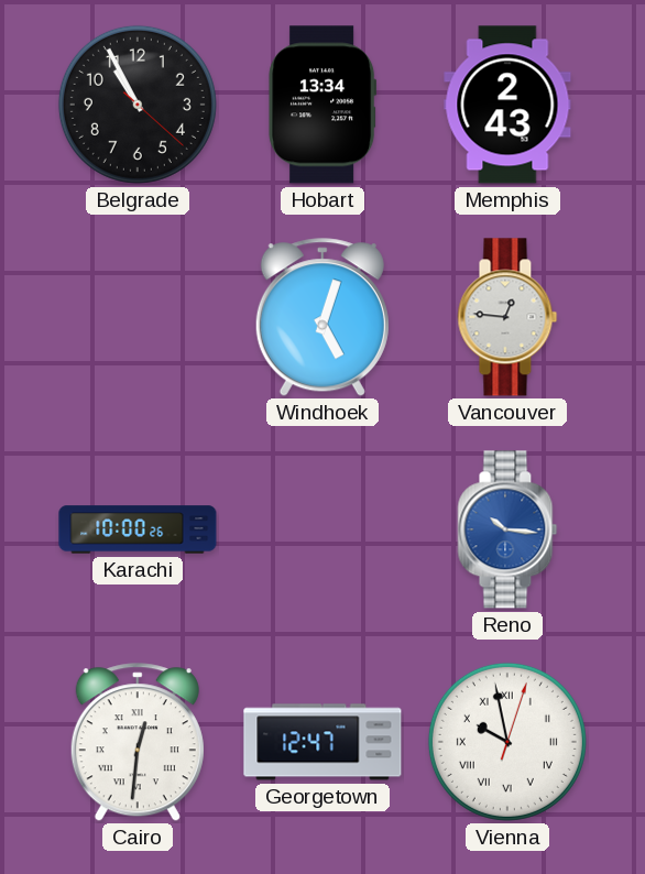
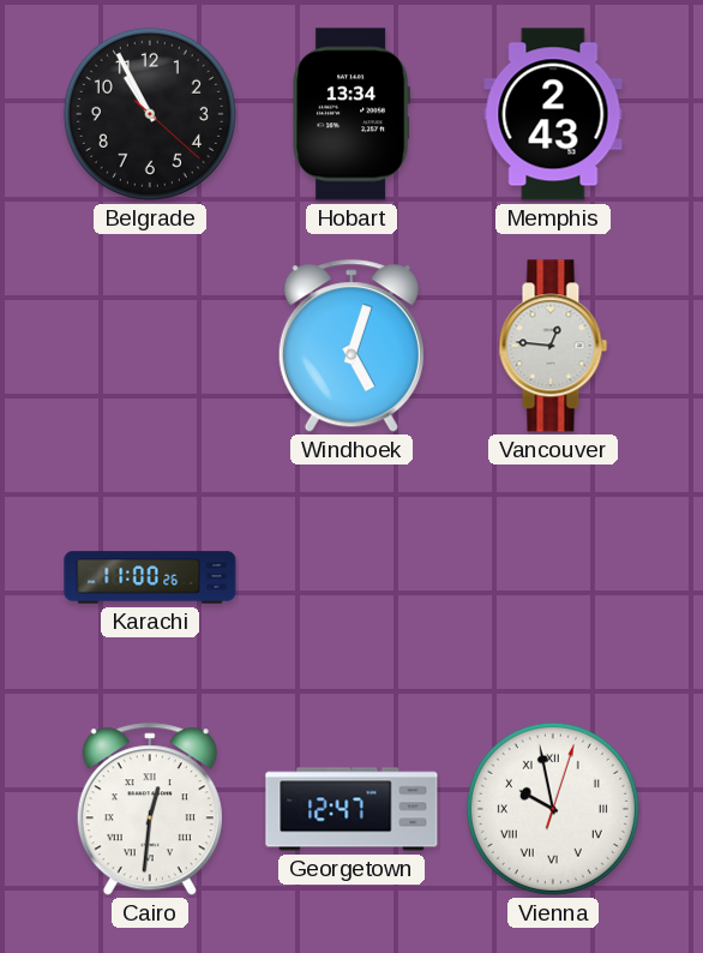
Karachi: 10:00 -> 11:00 (150, 577)
Reno: 10:16 -> none (507, 529)
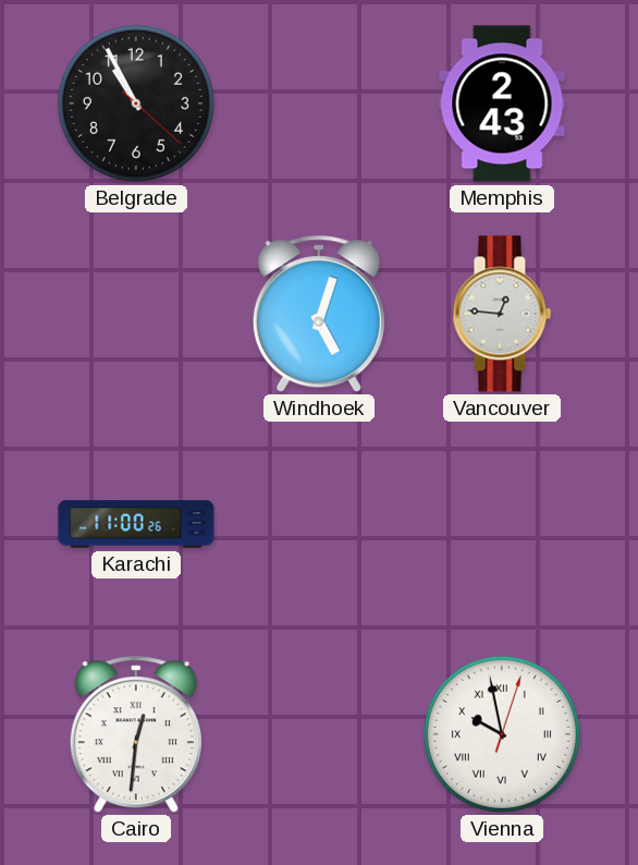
Hobart: 13:34 -> none (351, 114)
Georgetown: 12:47 -> none (351, 809)
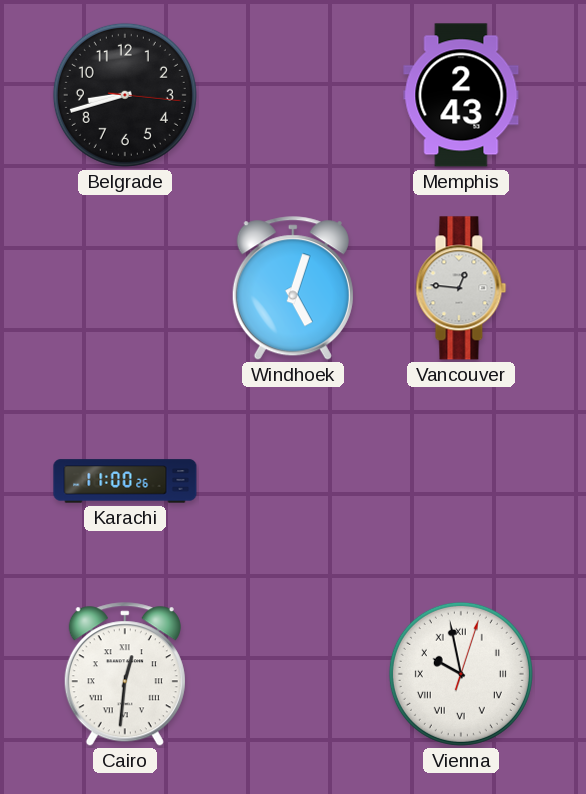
Belgrade: 10:55 -> 8:42 (125, 95)
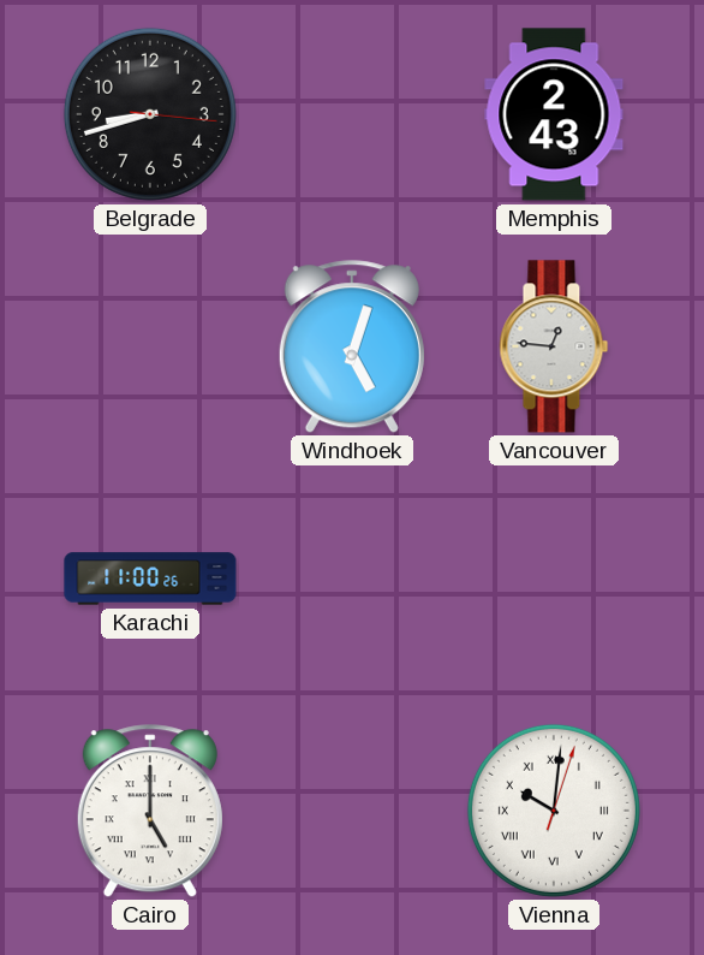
Cairo: 12:31 -> 5:00 (150, 812)
Vienna: 9:58 -> 10:01 (554, 811)
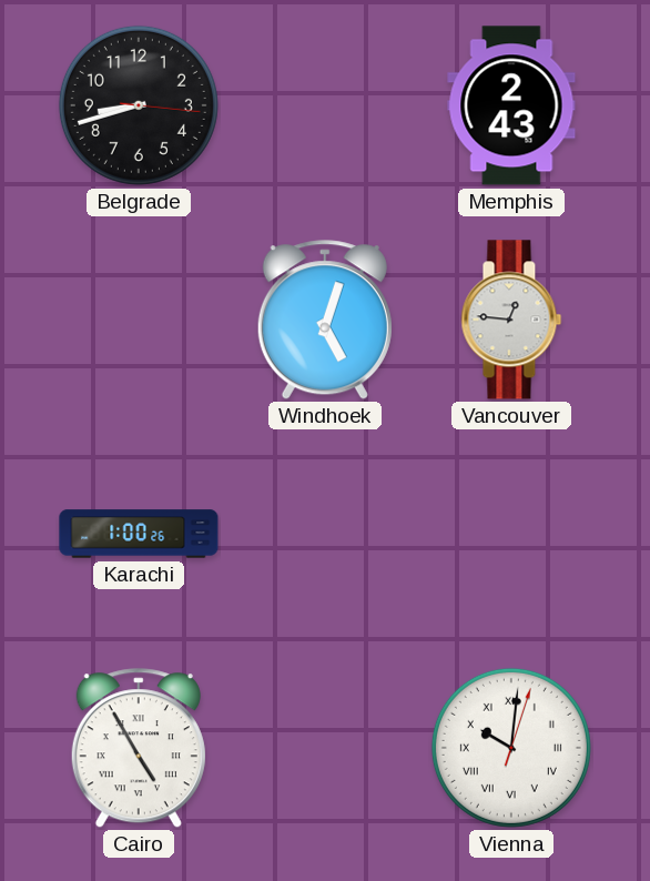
Karachi: 11:00 -> 1:00 (139, 534)
Cairo: 5:00 -> 4:55 (139, 749)
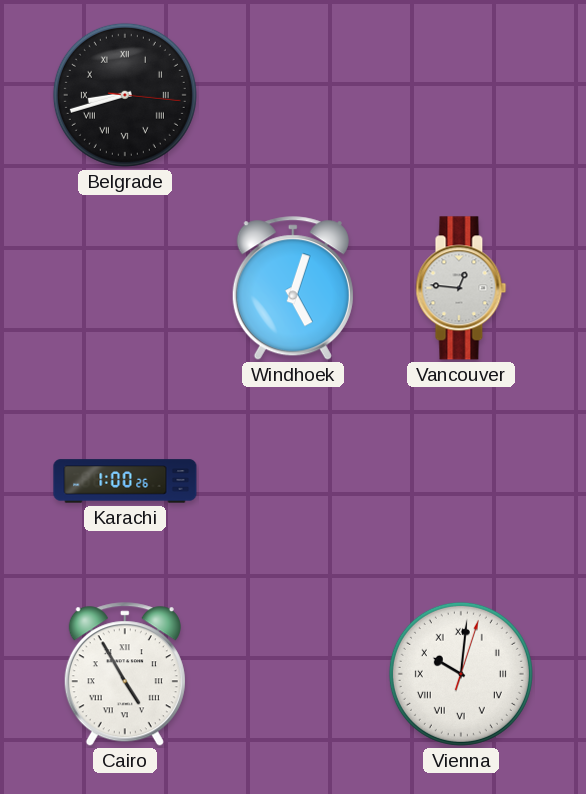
Belgrade numerals: Arabic -> Roman (125, 95)
Memphis: 2:43 -> none (511, 105)
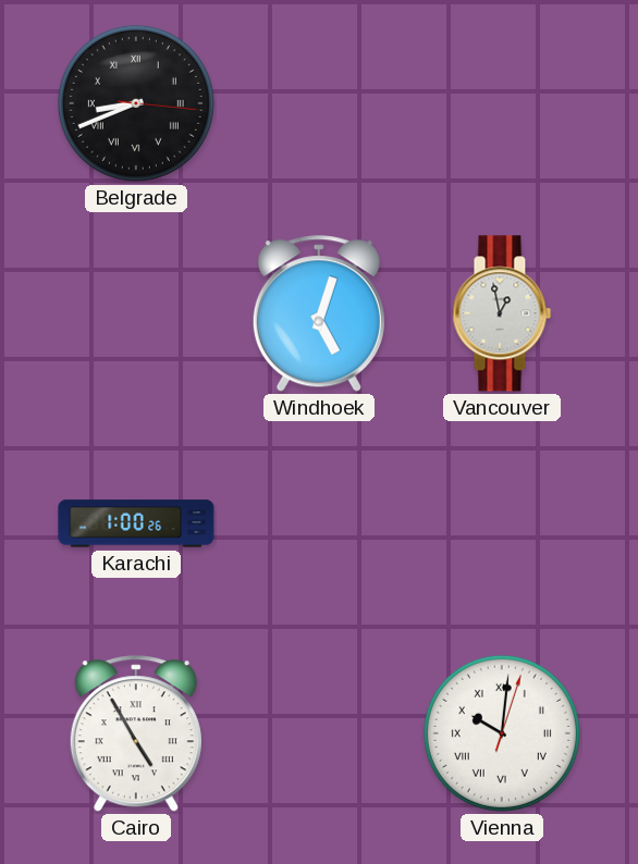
Belgrade: 8:42 -> 8:41 (136, 103)
Vancouver: 12:46 -> 12:58 (502, 313)
